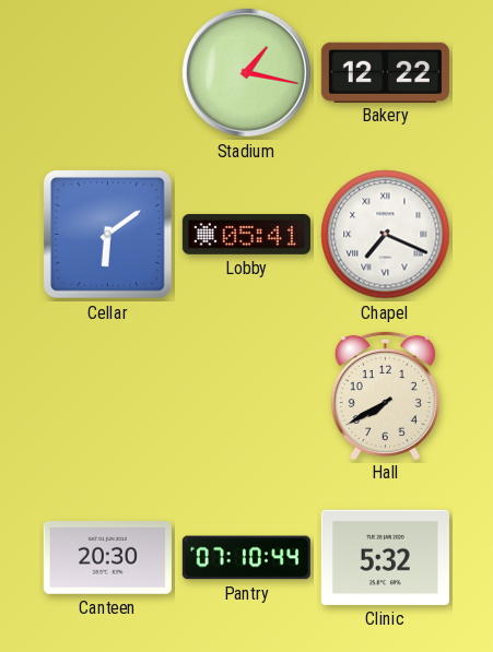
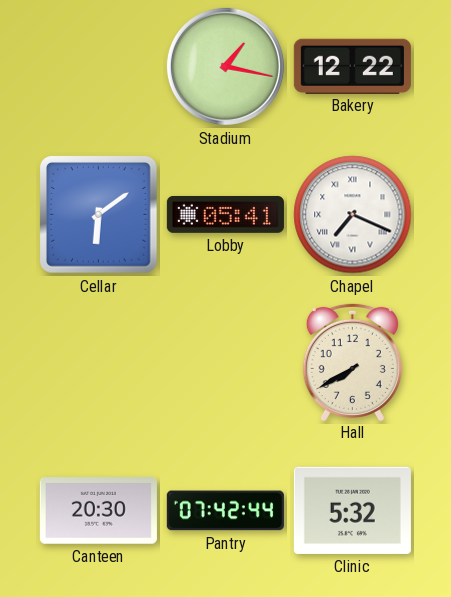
Pantry: 07:10 -> 07:42 (225, 511)
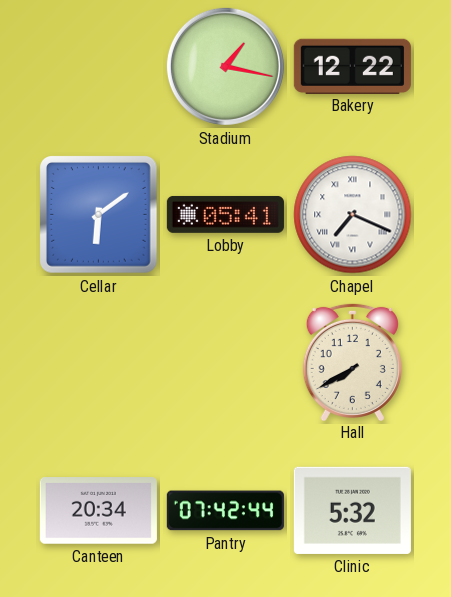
Canteen: 20:30 -> 20:34 (98, 511)
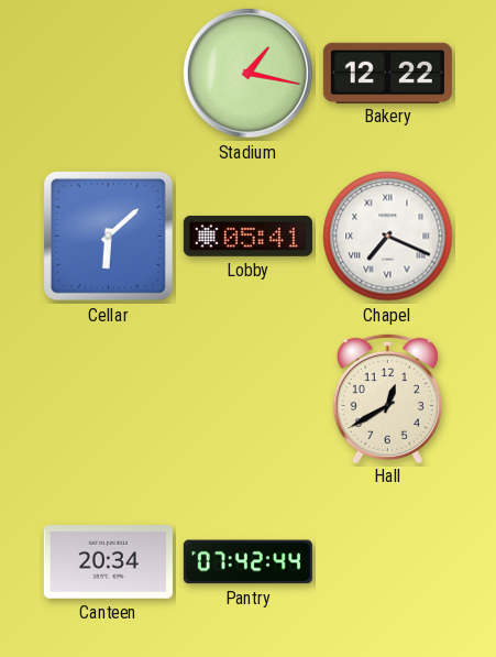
Cellar: 6:09 -> 6:08 (109, 237)
Hall: 7:40 -> 12:40 (387, 397)
Clinic: 5:32 -> none (352, 510)
